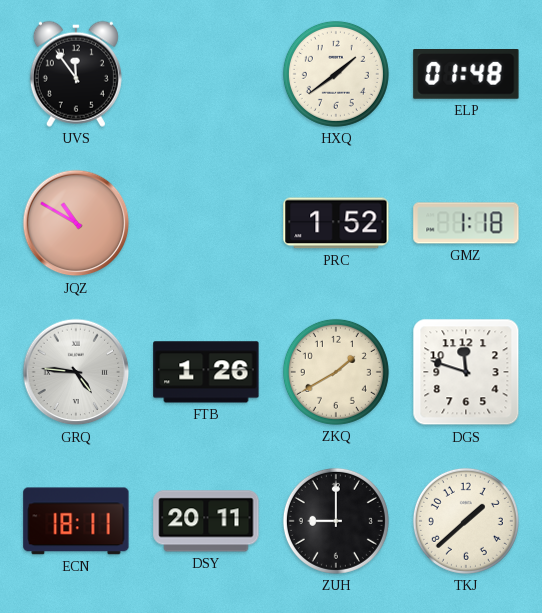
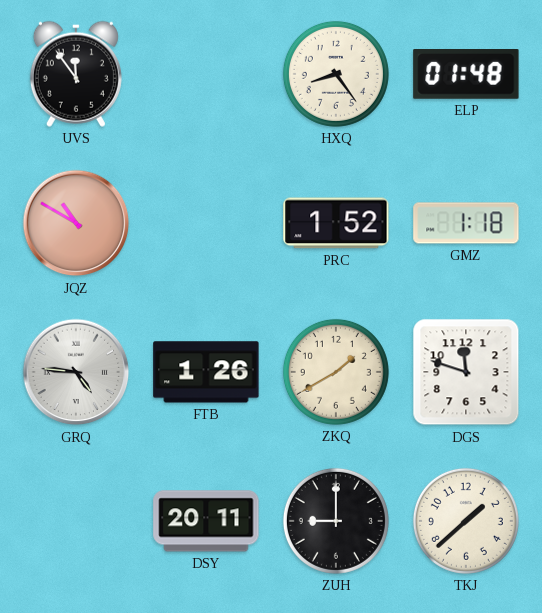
HXQ: 1:39 -> 8:24 (336, 74)
ECN: 18:11 -> none (76, 521)
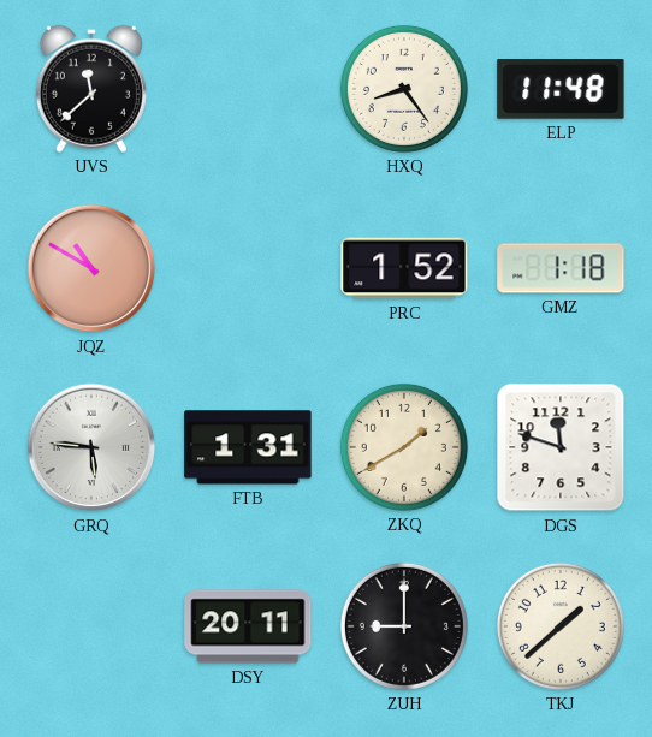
UVS: 11:54 -> 11:38 (91, 89)
ELP: 01:48 -> 11:48 (561, 90)
GRQ: 4:46 -> 5:46 (91, 447)
FTB: 1:26 -> 1:31 (248, 447)
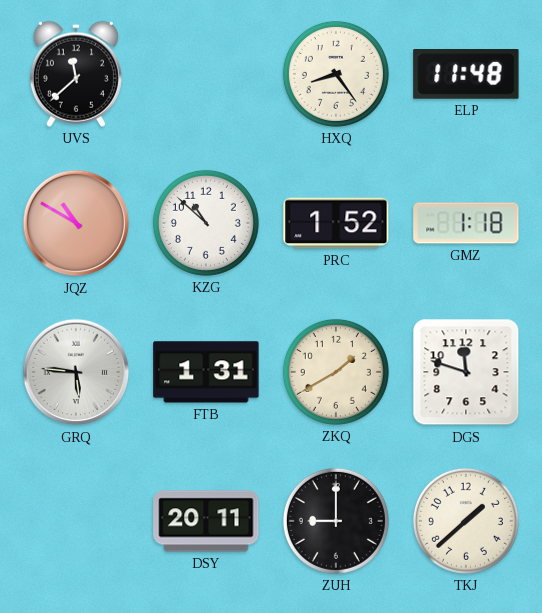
KZG: none -> 10:52 (206, 223)
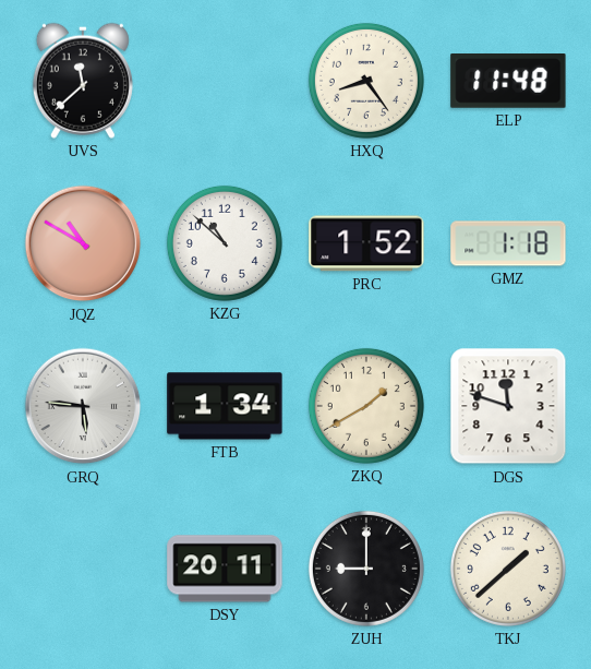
FTB: 1:31 -> 1:34 (225, 406)
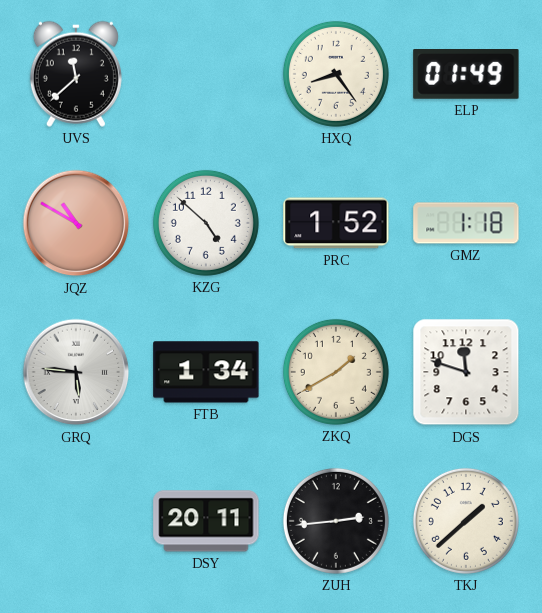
ELP: 11:48 -> 01:49 (466, 75)
KZG: 10:52 -> 4:52 (206, 223)
ZUH: 9:00 -> 2:44 (336, 521)
